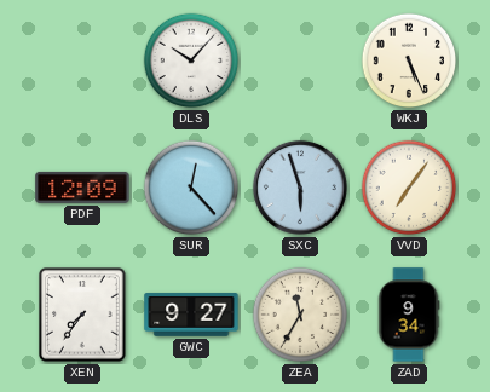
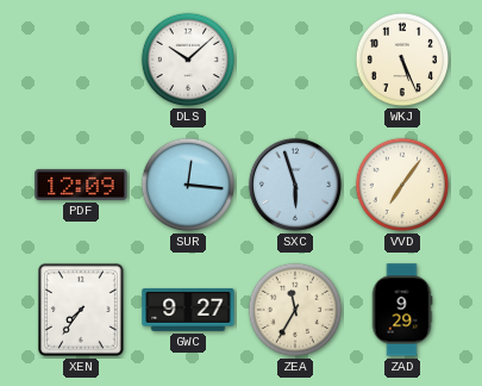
DLS: 10:07 -> 10:08 (188, 60)
SUR: 12:23 -> 12:16 (188, 185)
ZAD: 9:34 -> 9:29 (402, 310)
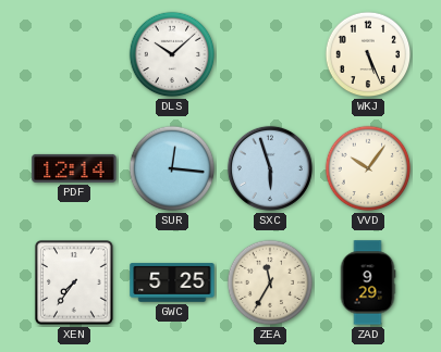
PDF: 12:09 -> 12:14 (74, 168)
VVD: 7:06 -> 10:06 (368, 168)
GWC: 9:27 -> 5:25 (172, 282)
